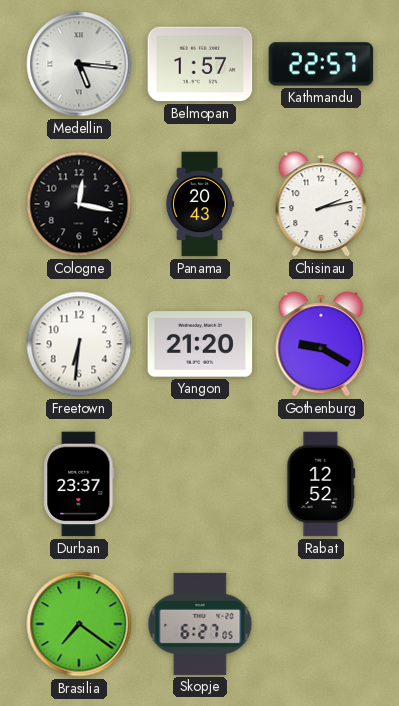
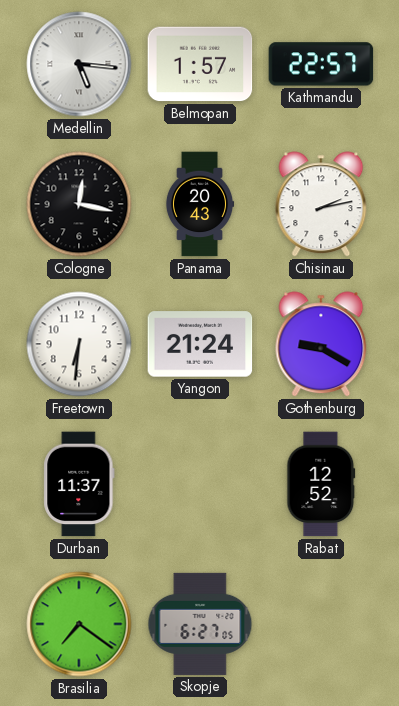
Yangon: 21:20 -> 21:24 (200, 344)
Durban: 23:37 -> 11:37 (79, 484)
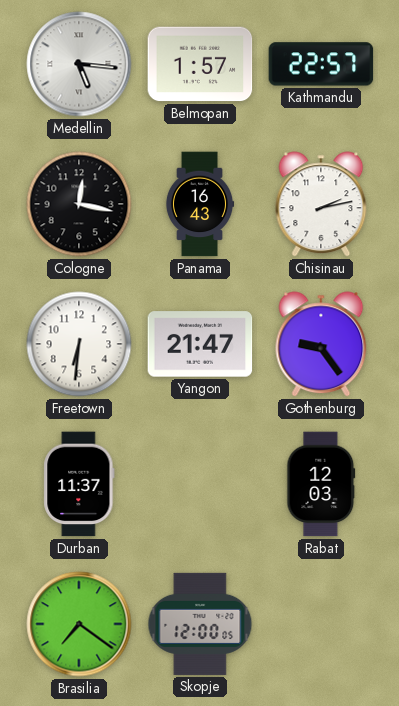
Panama: 20:43 -> 16:43 (200, 204)
Yangon: 21:24 -> 21:47 (200, 344)
Gothenburg: 9:20 -> 9:24 (321, 344)
Rabat: 12:52 -> 12:03 (321, 484)
Skopje: 6:27 -> 12:00 (200, 624)
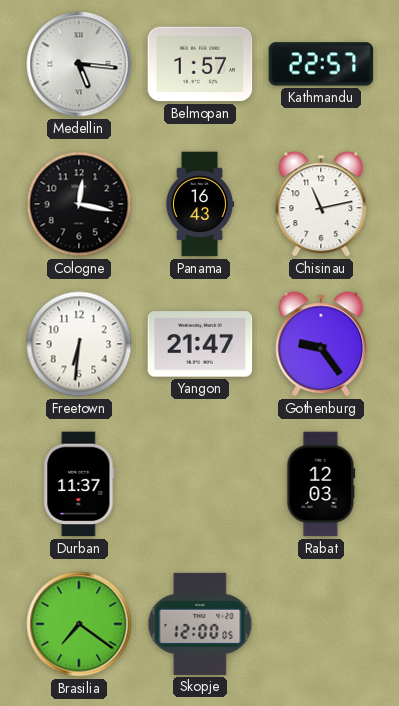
Chisinau: 2:13 -> 11:13 (321, 204)
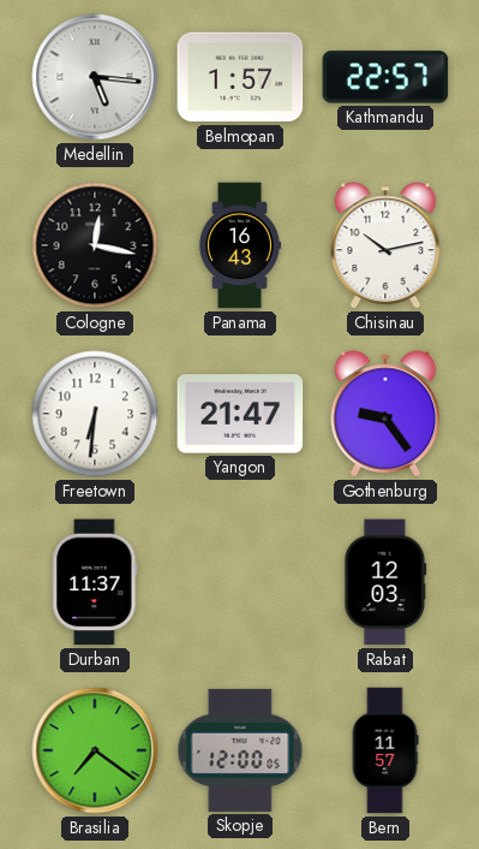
Chisinau: 11:13 -> 10:13 (385, 245)
Bern: none -> 11:57 (385, 750)
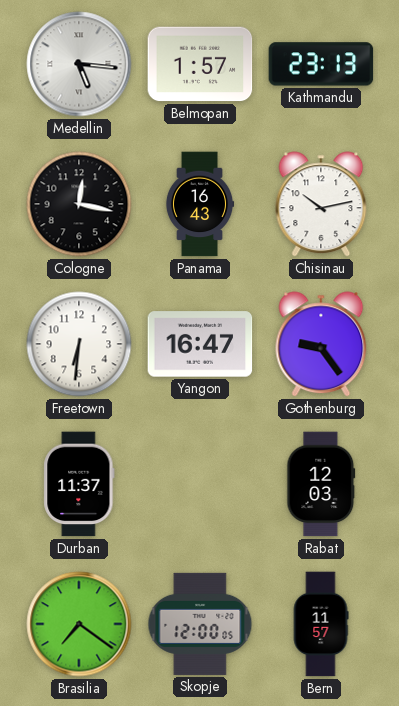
Kathmandu: 22:57 -> 23:13 (321, 64)
Yangon: 21:47 -> 16:47 (200, 344)
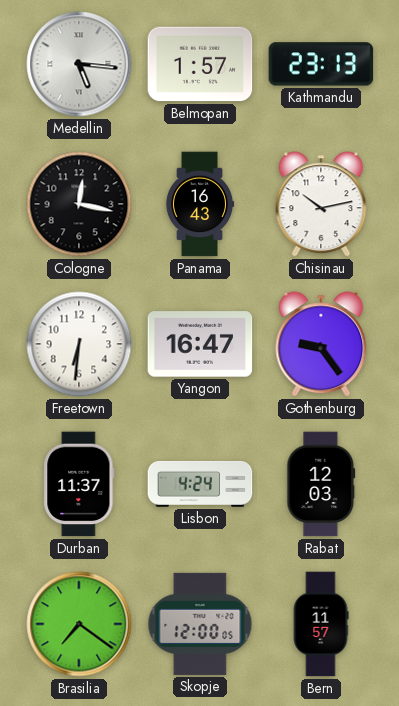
Lisbon: none -> 4:24 (200, 484)
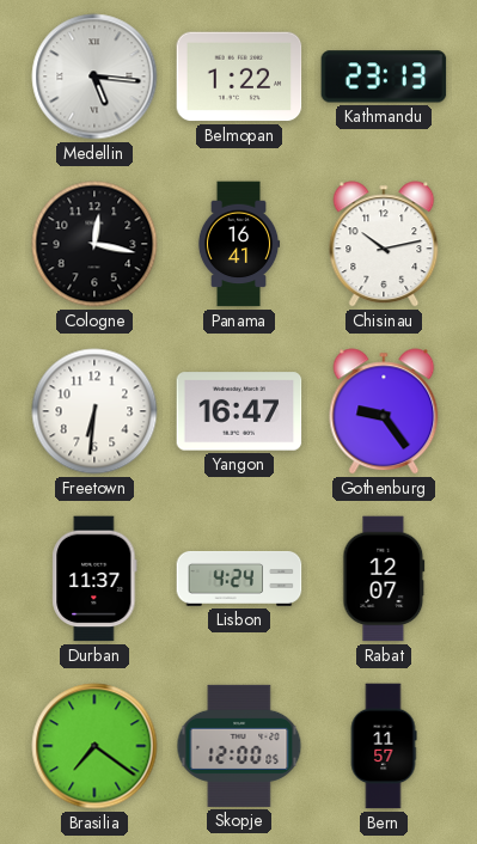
Belmopan: 1:57 -> 1:22 (239, 77)
Panama: 16:43 -> 16:41 (239, 244)
Rabat: 12:03 -> 12:07 (384, 579)
